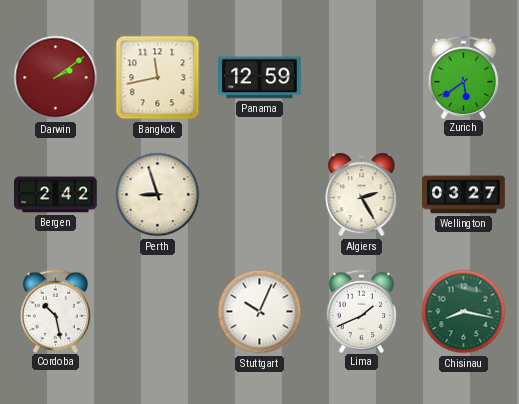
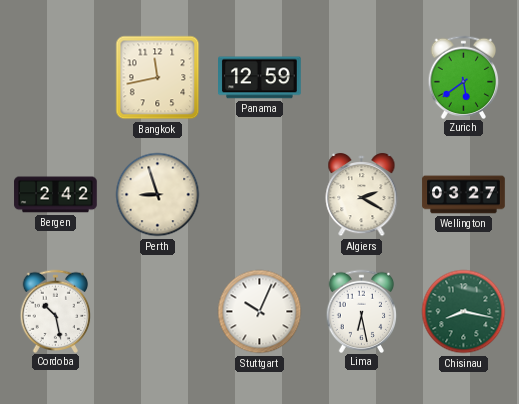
Darwin: 2:09 -> none (56, 78)
Algiers: 2:25 -> 2:20 (362, 195)
Lima: 1:41 -> 6:28 (362, 311)
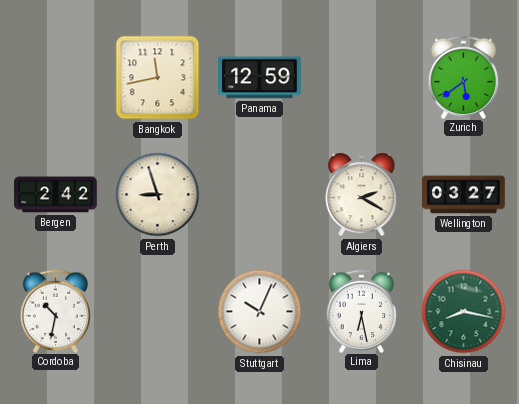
Cordoba: 10:28 -> 10:32 (56, 311)
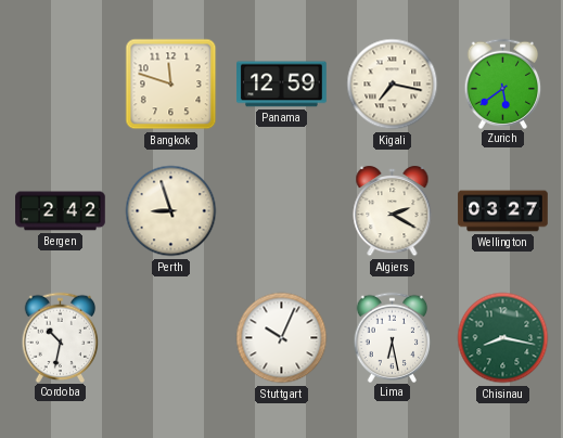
Bangkok: 11:43 -> 11:48 (171, 85)
Kigali: none -> 7:17 (393, 85)
